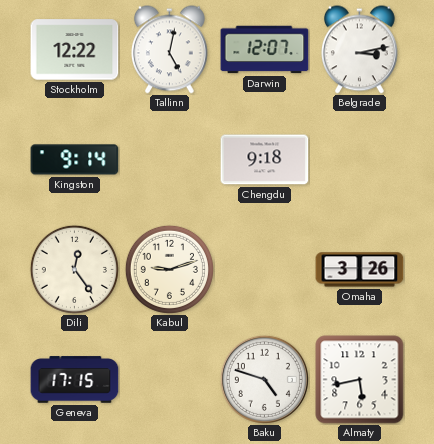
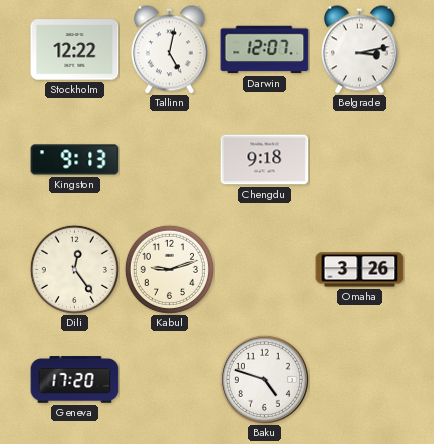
Kingston: 9:14 -> 9:13 (75, 160)
Geneva: 17:15 -> 17:20 (75, 380)
Almaty: 5:43 -> none (360, 380)
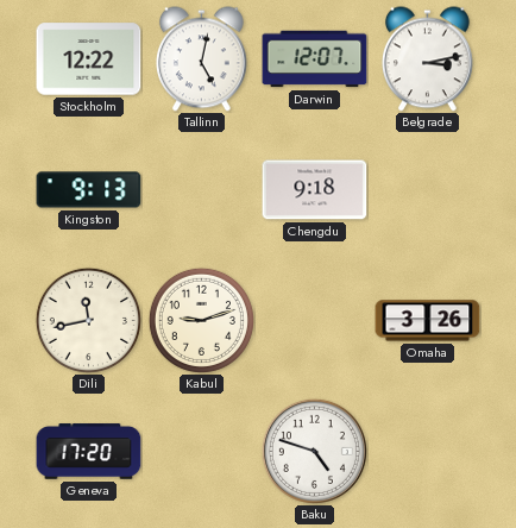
Dili: 12:24 -> 11:43 (88, 320)
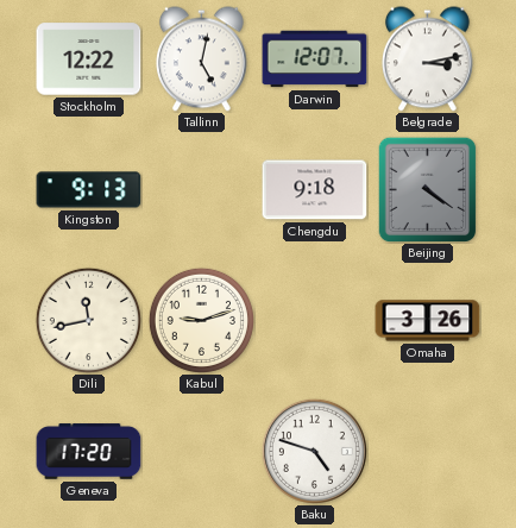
Beijing: none -> 4:21 (428, 189)
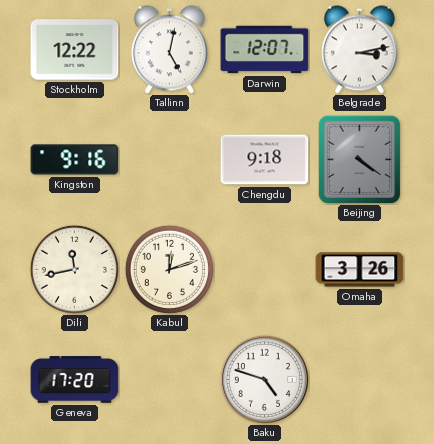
Kingston: 9:13 -> 9:16 (75, 160)
Kabul: 9:12 -> 12:12 (169, 269)
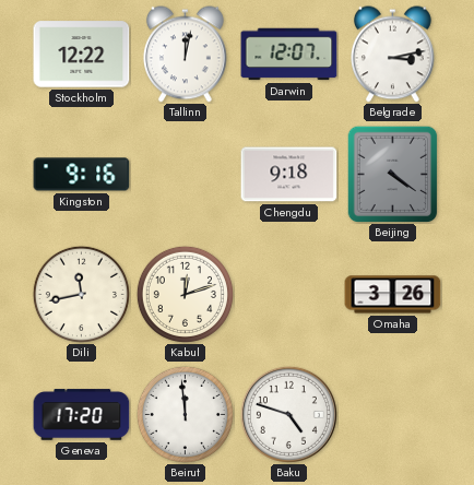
Tallinn: 5:02 -> 12:02 (185, 55)
Beirut: none -> 11:59 (185, 414)
